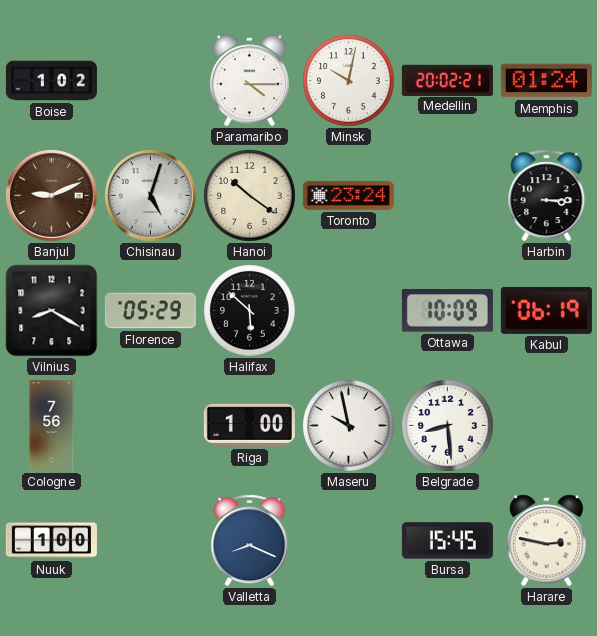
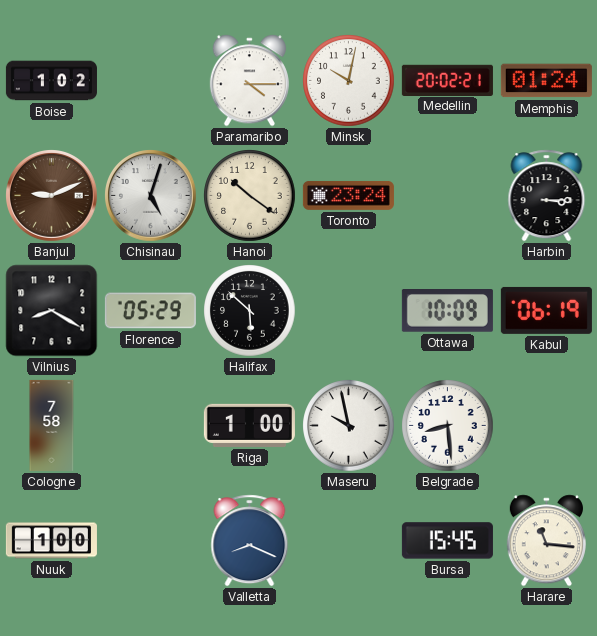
Cologne: 7:56 -> 7:58 (52, 425)
Harare: 2:47 -> 11:16 (546, 541)
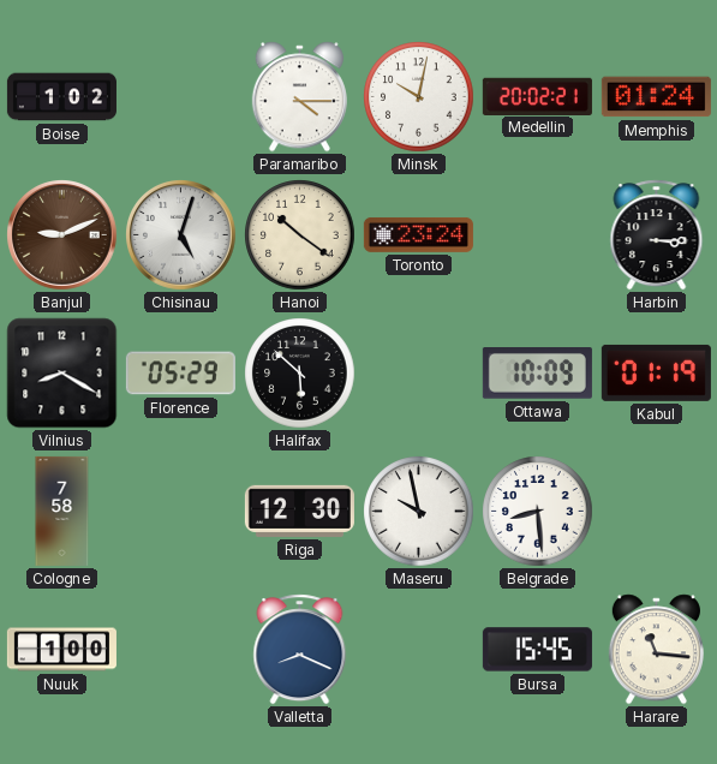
Kabul: 06:19 -> 01:19 (656, 372)
Riga: 1:00 -> 12:30 (299, 511)
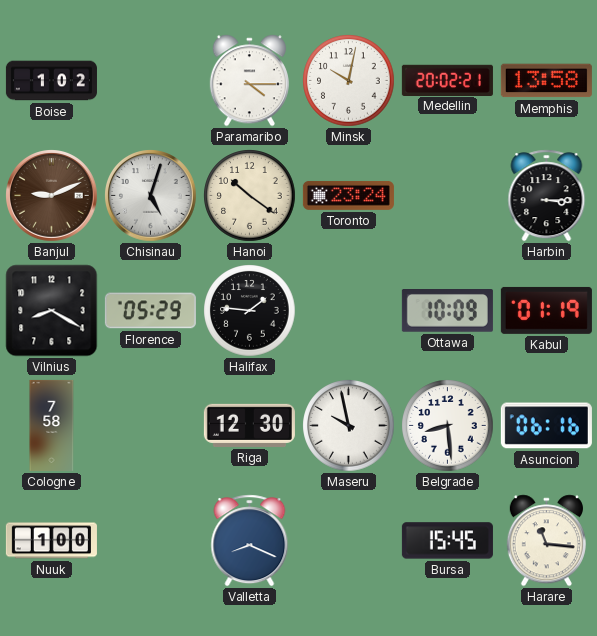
Memphis: 01:24 -> 13:58 (546, 81)
Halifax: 5:52 -> 1:46 (250, 311)
Asuncion: none -> 06:16 (546, 426)
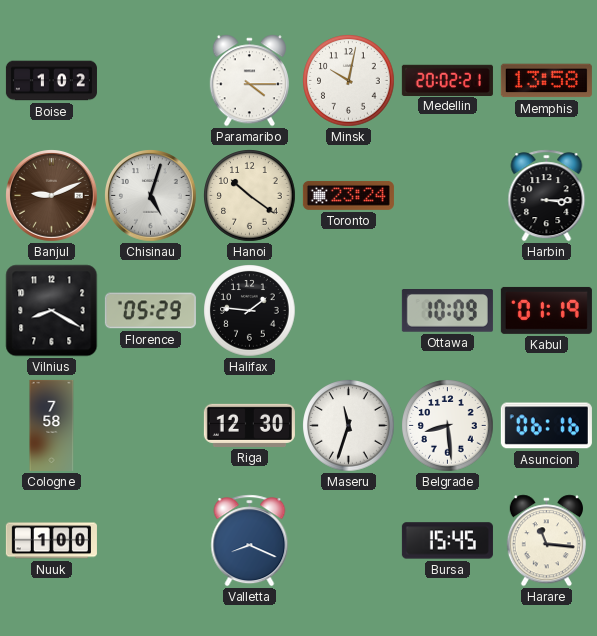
Maseru: 9:58 -> 11:33 (349, 426)
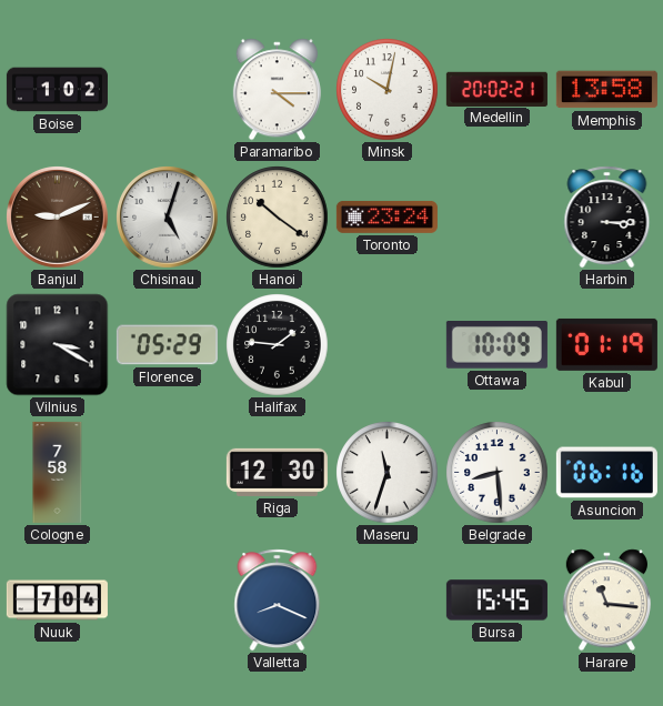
Vilnius: 8:20 -> 3:20 (58, 345)
Nuuk: 1:00 -> 7:04 (57, 601)
